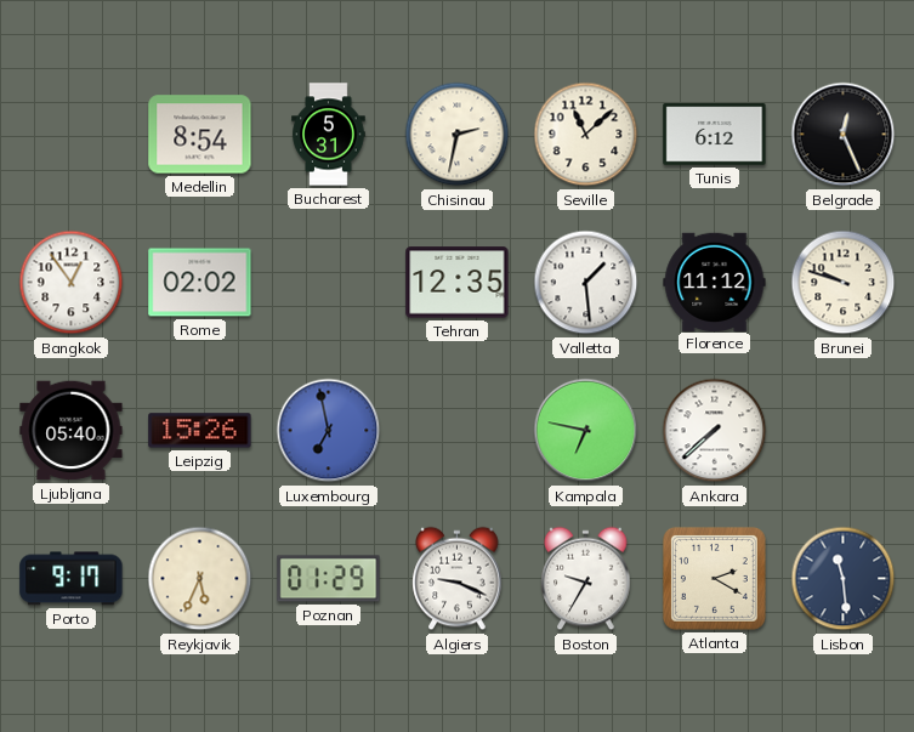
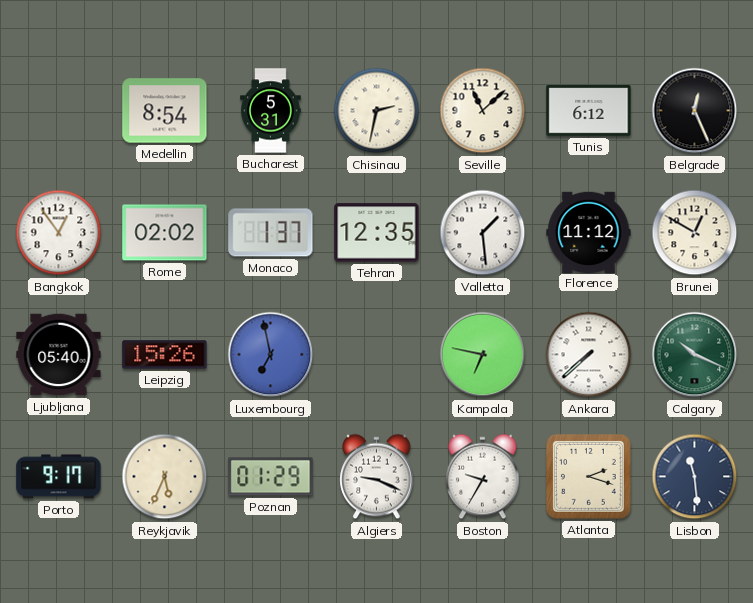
Monaco: none -> 1:37 (271, 233)
Brunei: 9:48 -> 12:50 (695, 233)
Calgary: none -> 10:19 (695, 355)
Atlanta: 2:20 -> 2:18 (588, 476)
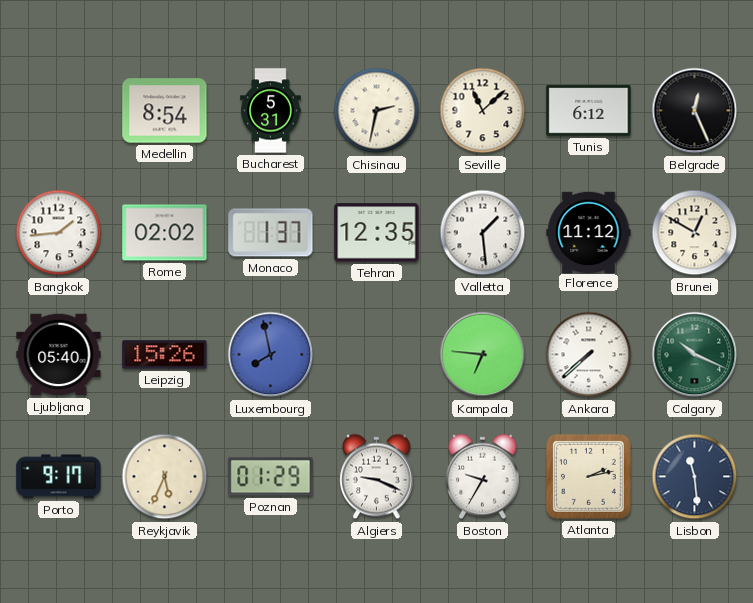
Bangkok: 12:54 -> 1:44 (59, 233)
Luxembourg: 6:58 -> 7:58 (271, 355)
Kampala: 6:47 -> 6:46 (483, 355)
Atlanta: 2:18 -> 2:13 (588, 476)
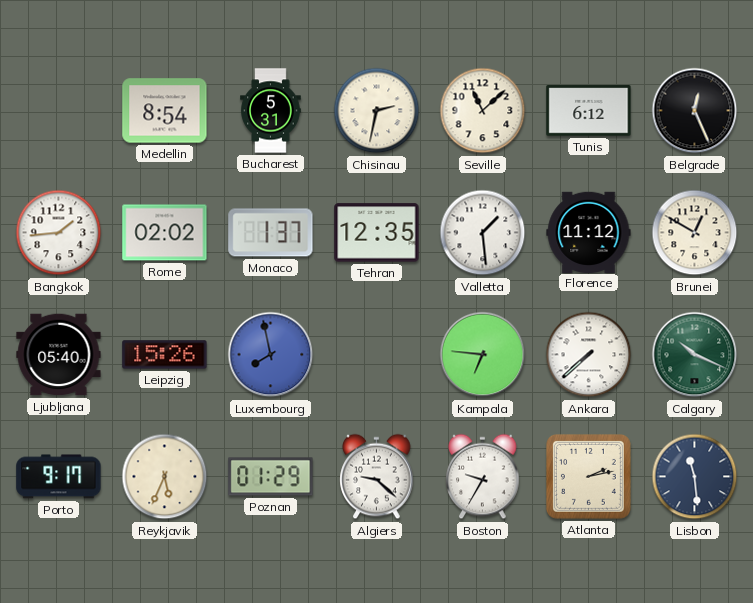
Algiers: 9:19 -> 9:22 (377, 477)
